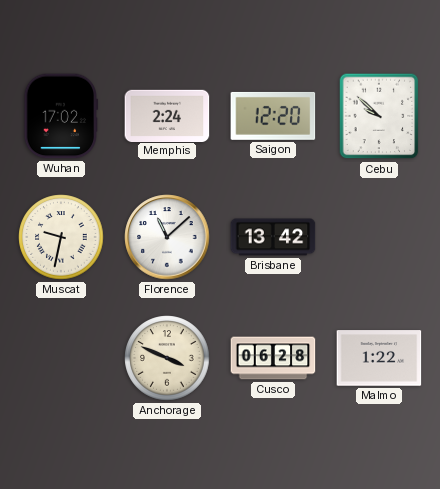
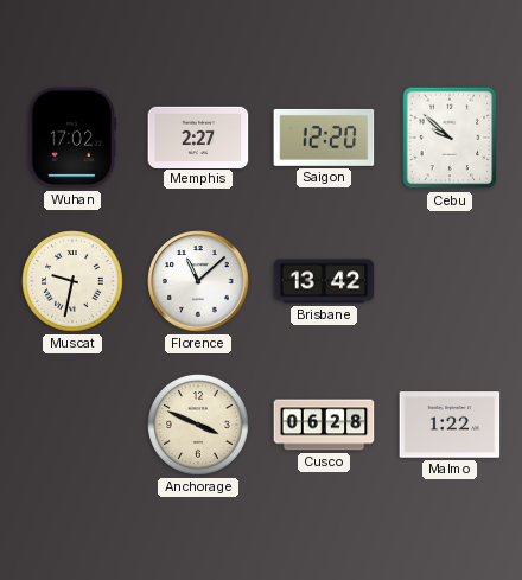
Memphis: 2:24 -> 2:27 (198, 136)
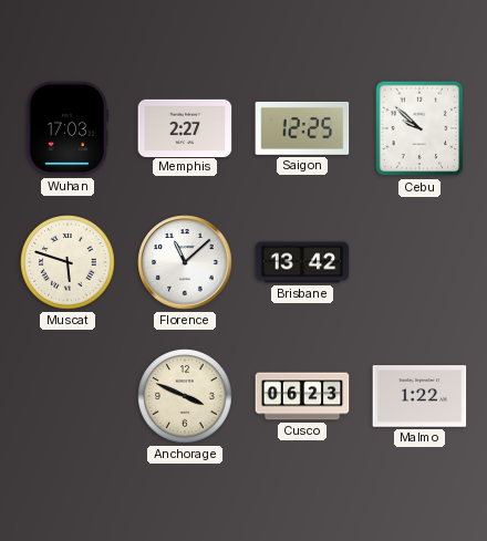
Wuhan: 17:02 -> 17:03 (68, 128)
Saigon: 12:20 -> 12:25 (302, 128)
Muscat: 9:32 -> 5:48 (68, 262)
Cusco: 06:28 -> 06:23 (302, 396)
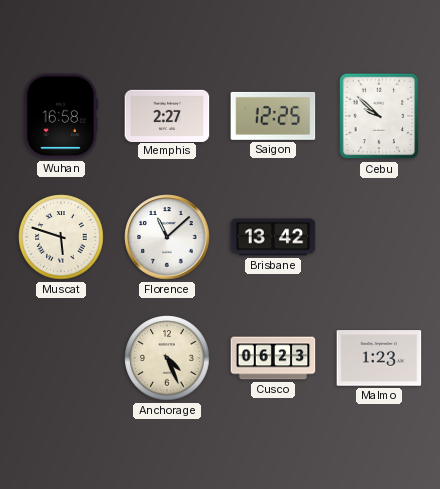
Wuhan: 17:03 -> 16:58 (61, 116)
Anchorage: 3:49 -> 4:26 (167, 358)
Malmo: 1:22 -> 1:23 (379, 358)
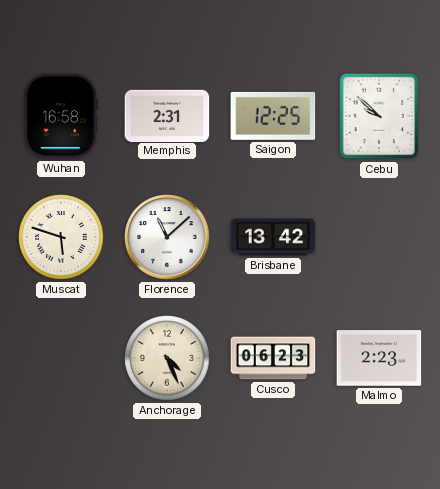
Memphis: 2:27 -> 2:31 (167, 115)
Malmo: 1:23 -> 2:23 (379, 358)
